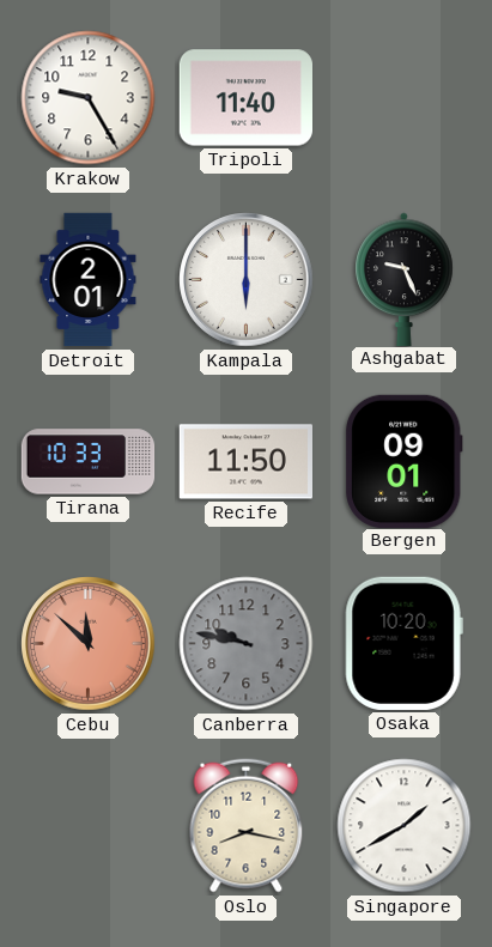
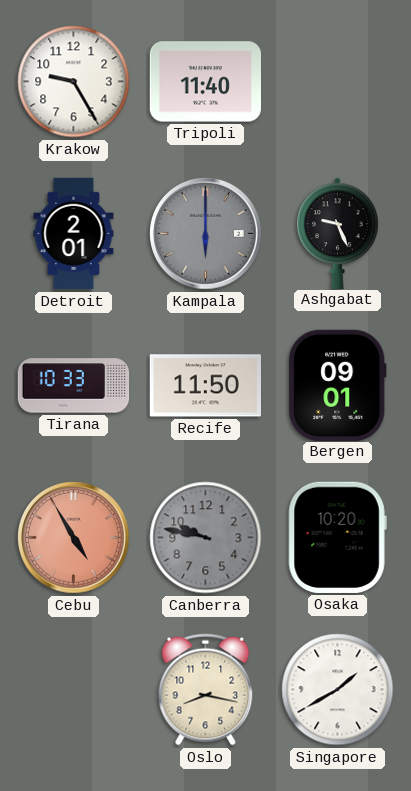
Kampala dial: white -> grey (206, 234)
Cebu: 11:52 -> 4:55 (74, 538)
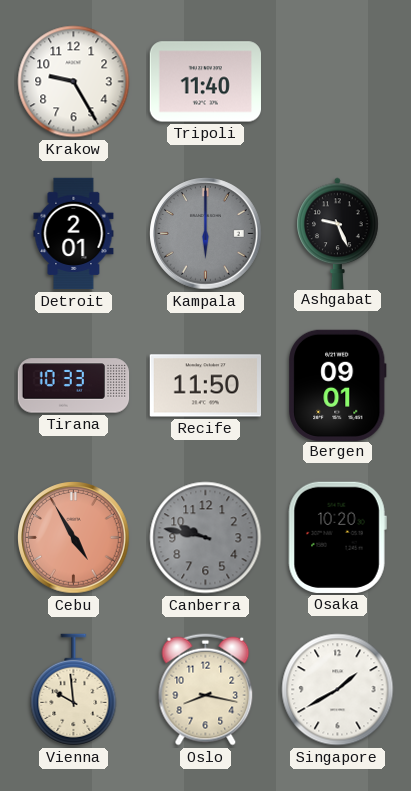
Vienna: none -> 9:59 (74, 690)
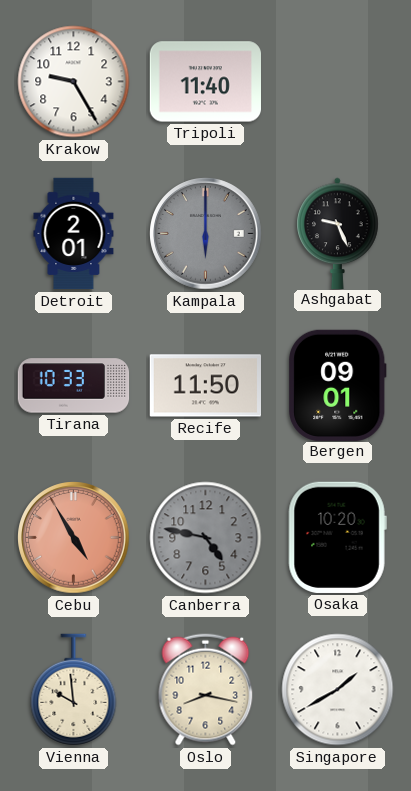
Canberra: 9:47 -> 4:47 (206, 538)
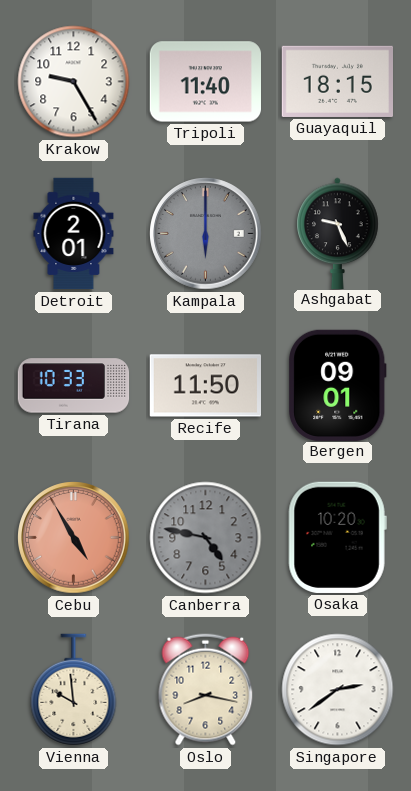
Guayaquil: none -> 18:15 (337, 81)
Singapore: 1:40 -> 2:39 (338, 690)
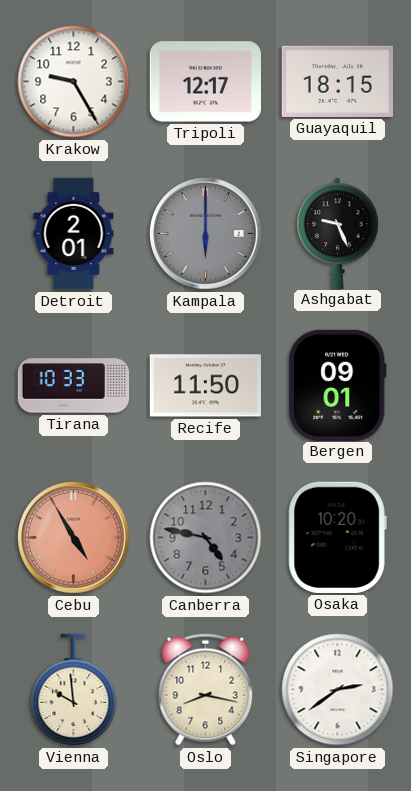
Tripoli: 11:40 -> 12:17 (205, 82)
